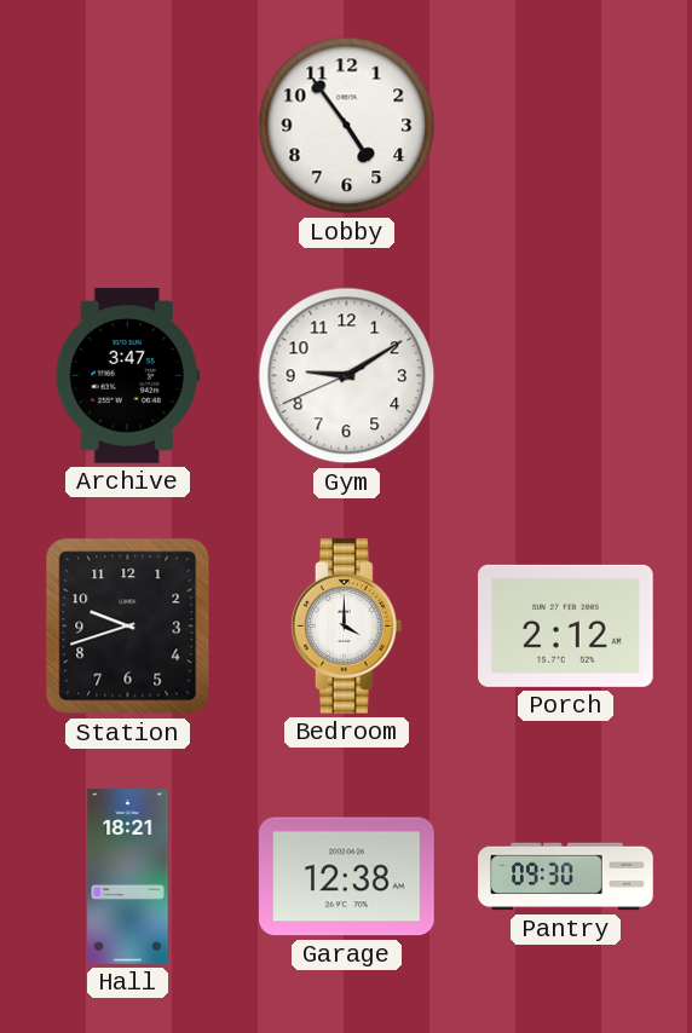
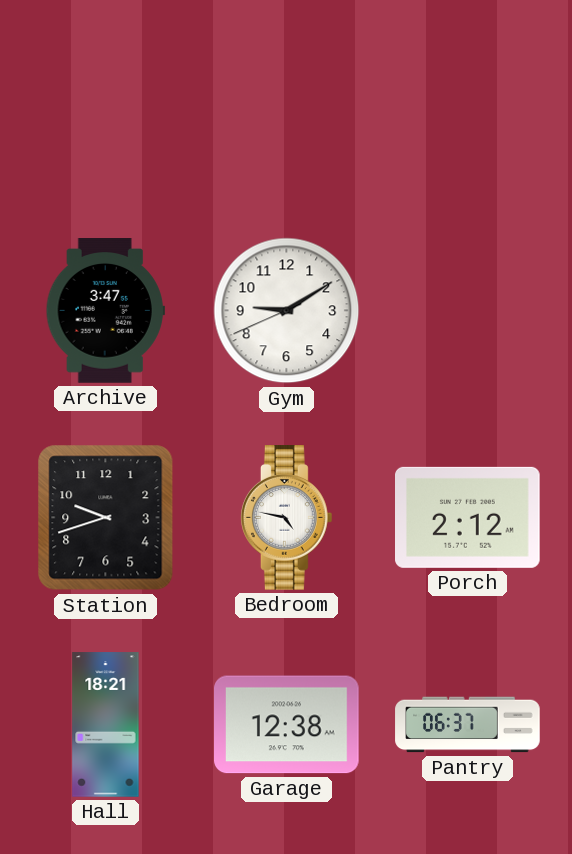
Lobby: 4:54 -> none (347, 126)
Bedroom: 4:00 -> 4:47 (286, 518)
Pantry: 09:30 -> 06:37 (468, 725)
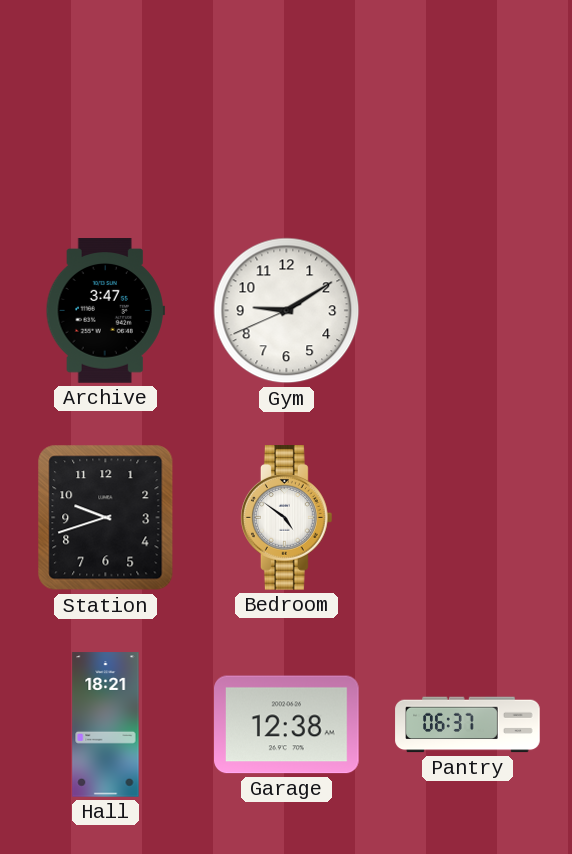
Bedroom: 4:47 -> 4:51 (286, 518)
Porch: 2:12 -> none (468, 517)
